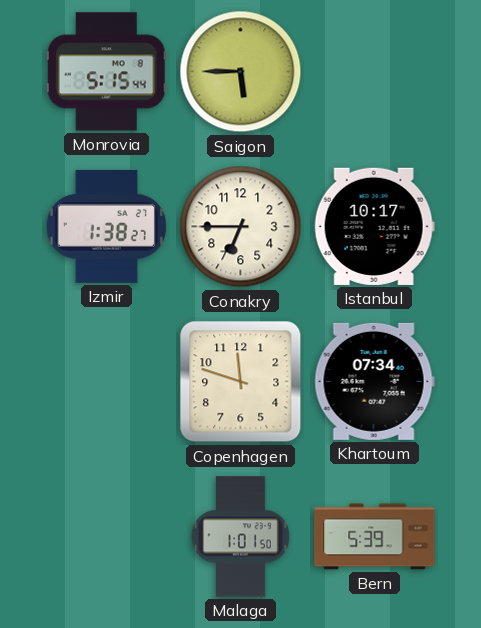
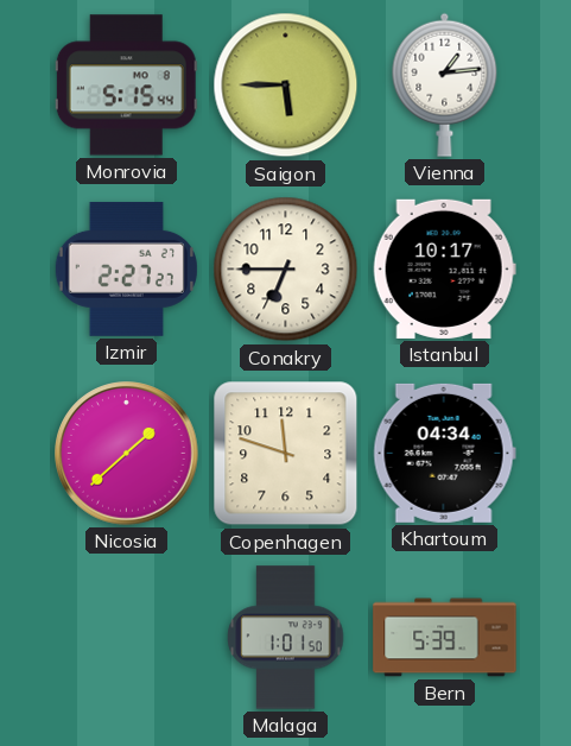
Vienna: none -> 1:14 (445, 84)
Izmir: 1:38 -> 2:27 (126, 268)
Nicosia: none -> 1:38 (127, 454)
Khartoum: 07:34 -> 04:34 (444, 453)
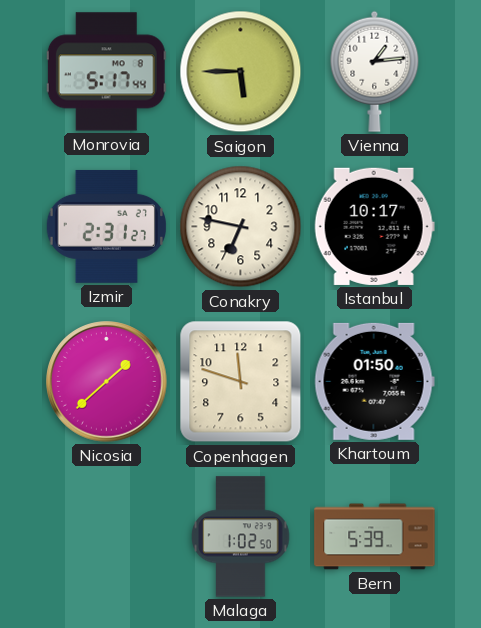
Monrovia: 5:15 -> 5:17 (106, 72)
Izmir: 2:27 -> 2:31 (106, 226)
Conakry: 6:45 -> 6:47 (241, 227)
Khartoum: 04:34 -> 01:50 (374, 381)
Malaga: 1:01 -> 1:02 (241, 537)
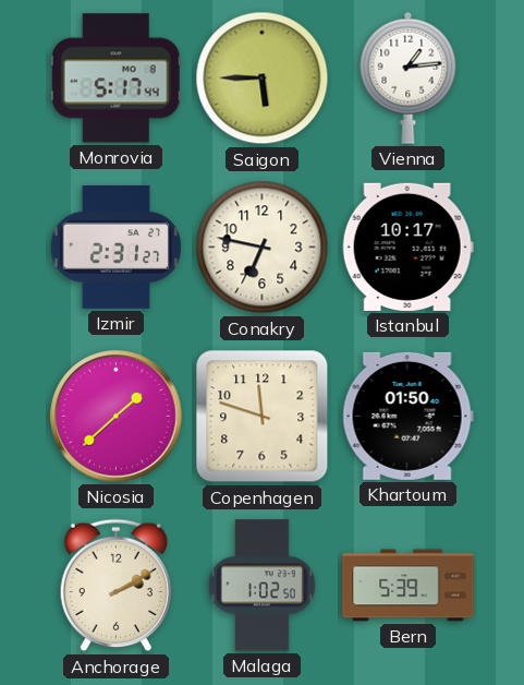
Anchorage: none -> 2:10 (115, 586)
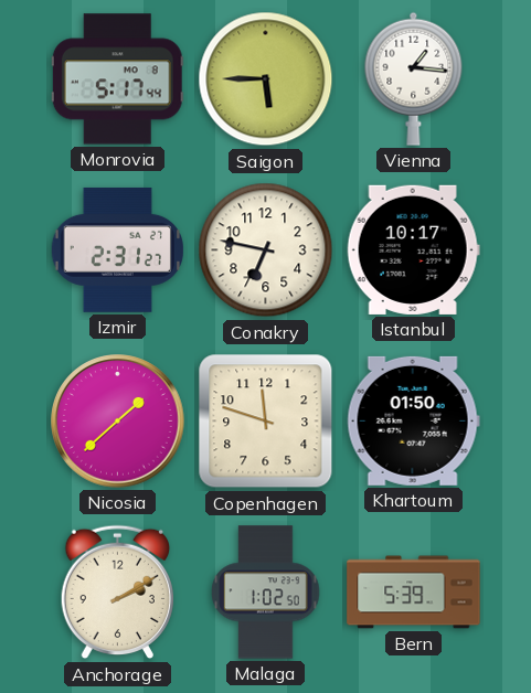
Vienna: 1:14 -> 1:16 (414, 78)
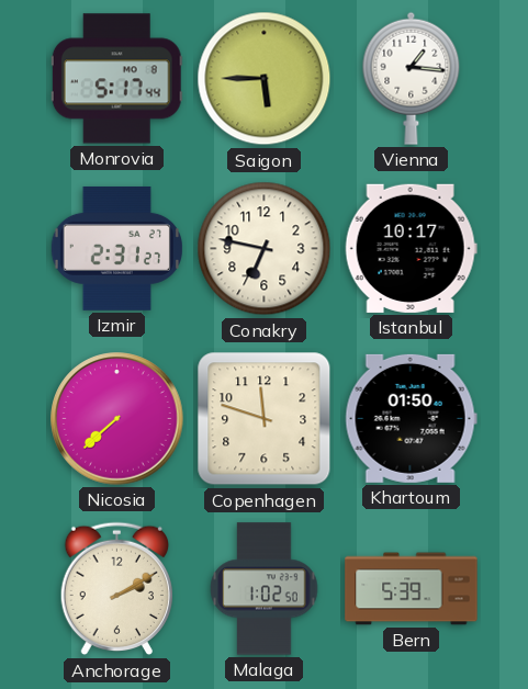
Nicosia: 1:38 -> 7:38 (117, 419)
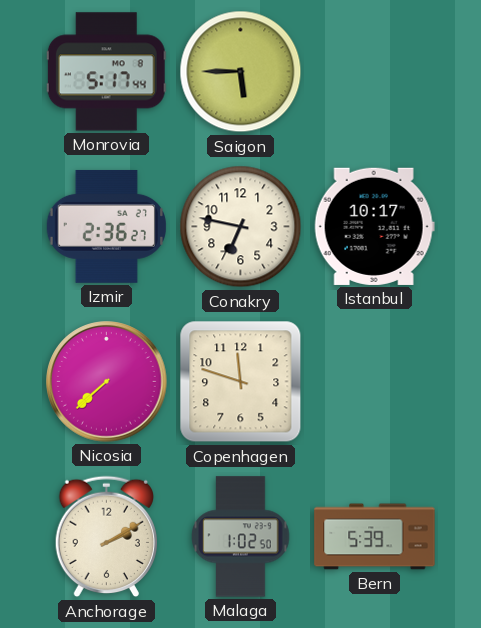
Vienna: 1:16 -> none (412, 78)
Izmir: 2:31 -> 2:36 (106, 226)
Khartoum: 01:50 -> none (411, 418)
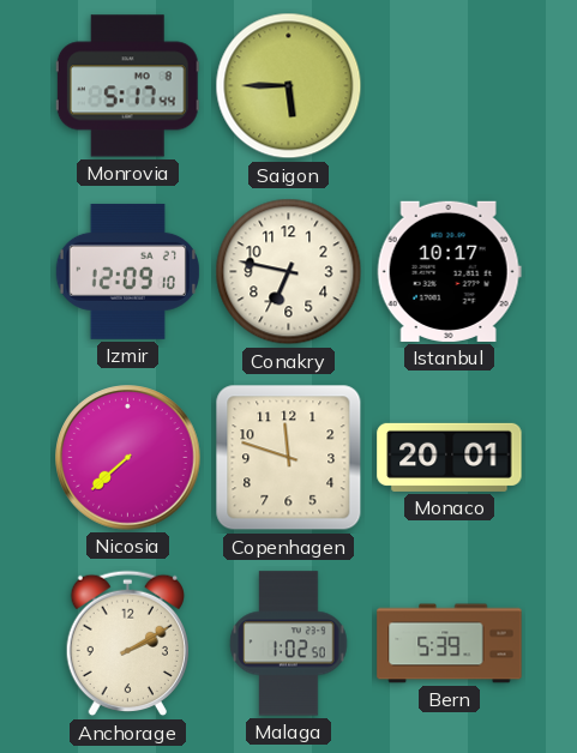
Izmir: 2:36 -> 12:09 (127, 271)
Monaco: none -> 20:01 (450, 457)
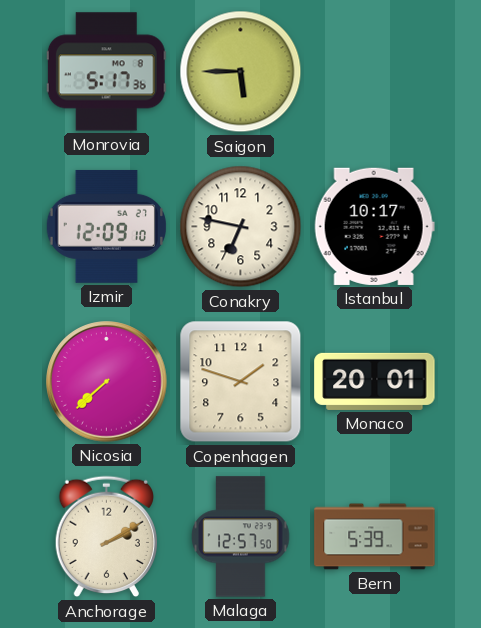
Monrovia: 5:17:44 -> 5:17:36 (106, 72)
Copenhagen: 11:48 -> 1:48 (241, 382)
Malaga: 1:02 -> 12:57 (241, 537)
